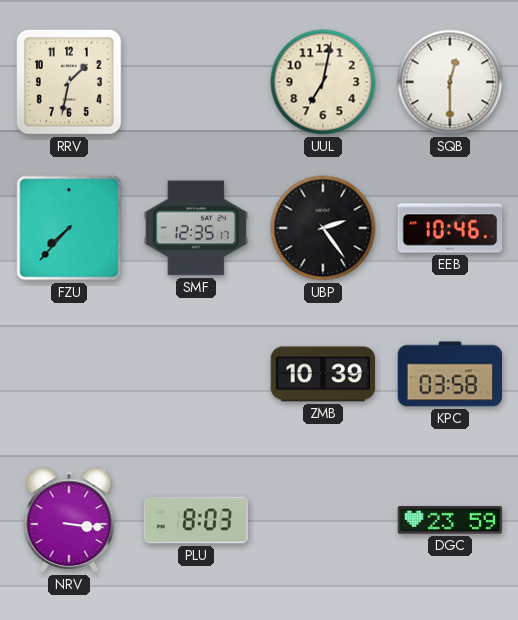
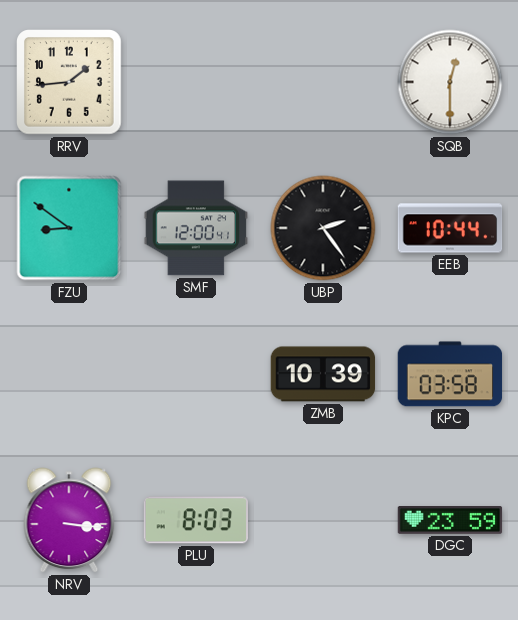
RRV: 1:32 -> 1:44 (70, 83)
UUL: 7:02 -> none (323, 82)
FZU: 7:37 -> 8:51 (69, 228)
SMF: 12:35 -> 12:00 (196, 228)
EEB: 10:46 -> 10:44 (450, 228)
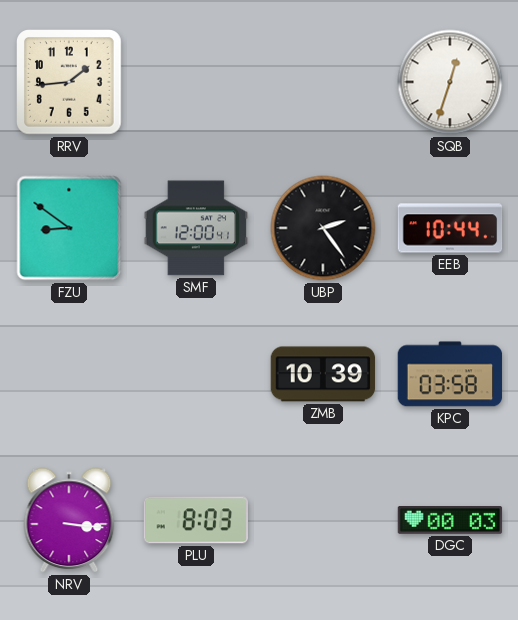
SQB: 12:30 -> 12:33 (450, 82)
DGC: 23:59 -> 00:03 (450, 521)
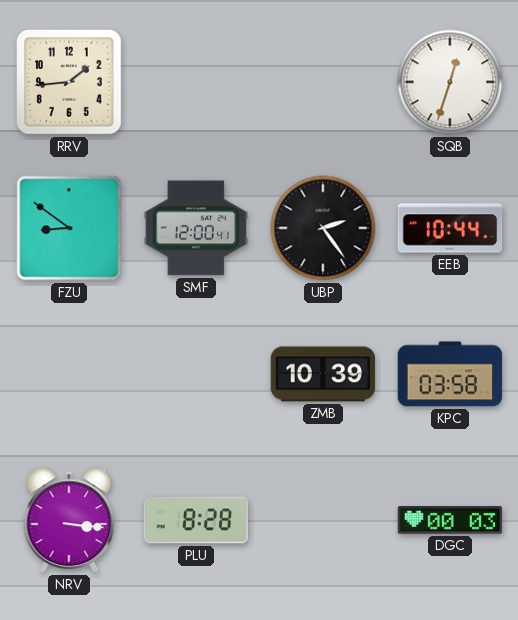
PLU: 8:03 -> 8:28 (195, 520)
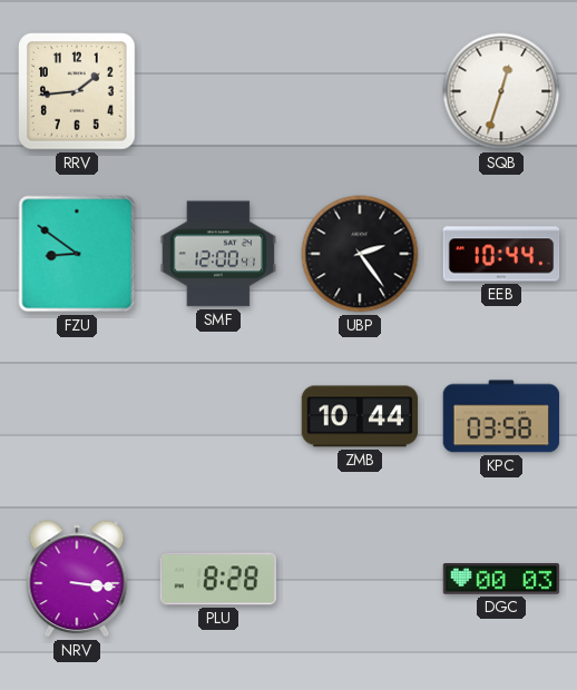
ZMB: 10:39 -> 10:44 (360, 416)
